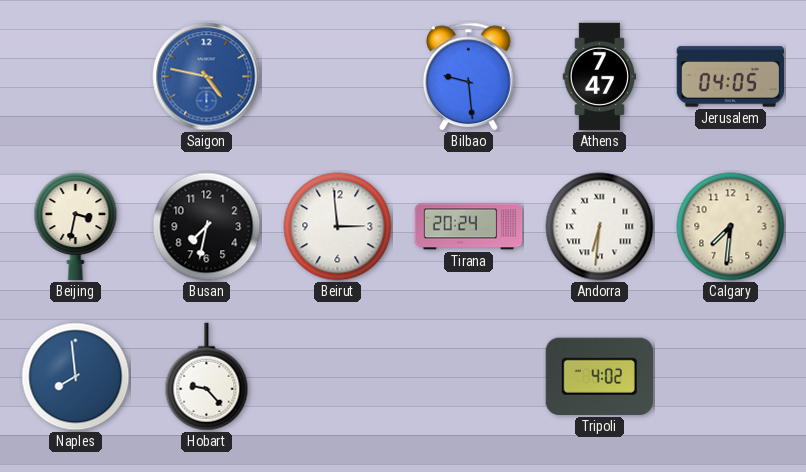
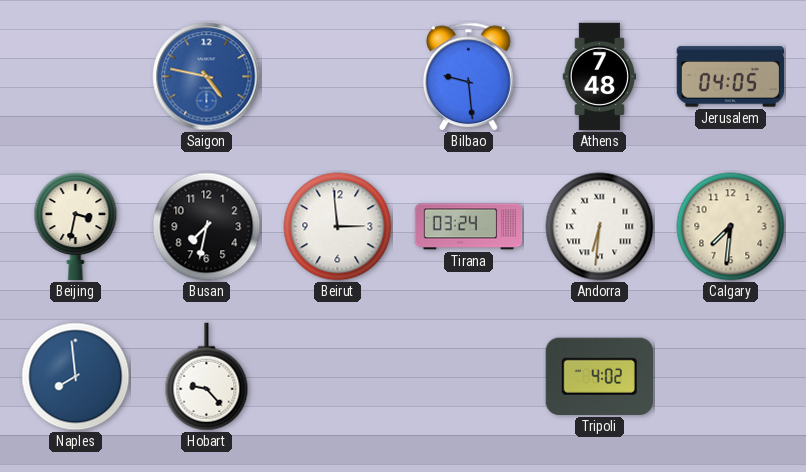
Athens: 7:47 -> 7:48 (600, 77)
Tirana: 20:24 -> 03:24 (469, 227)
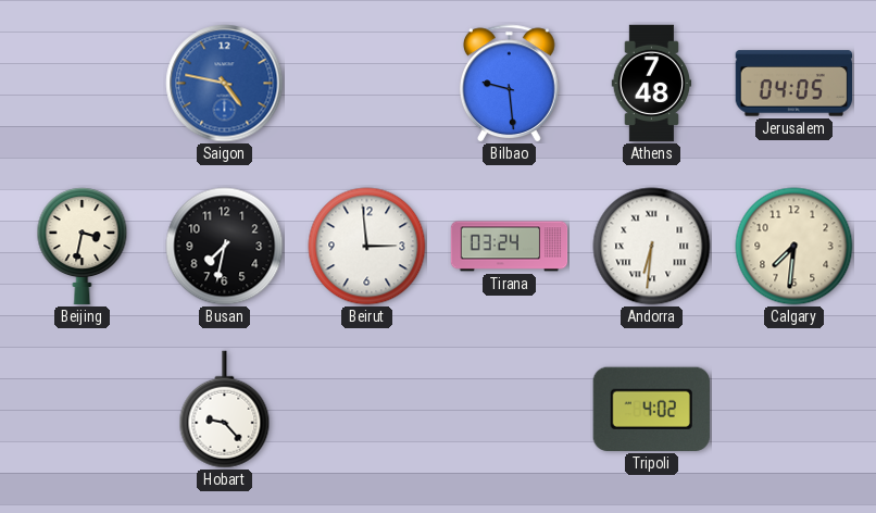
Naples: 7:59 -> none (76, 377)
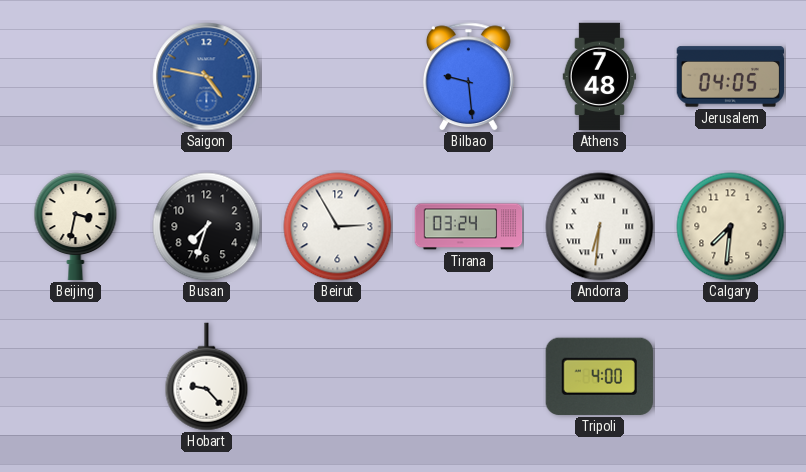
Busan: 7:32 -> 7:33 (207, 227)
Beirut: 2:59 -> 2:55 (338, 227)
Tripoli: 4:02 -> 4:00 (599, 376)
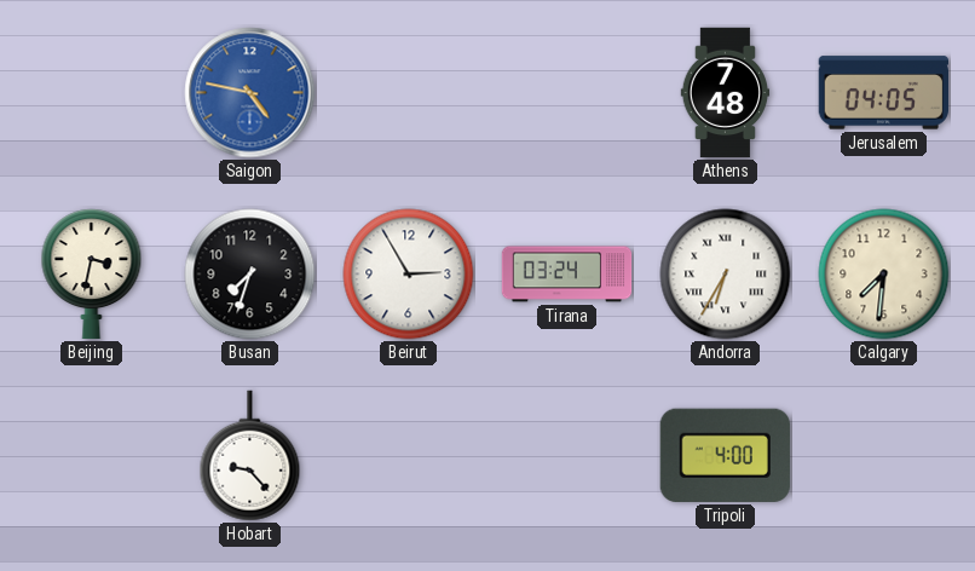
Bilbao: 9:29 -> none (469, 77)
Andorra: 6:31 -> 6:35 (726, 275)
